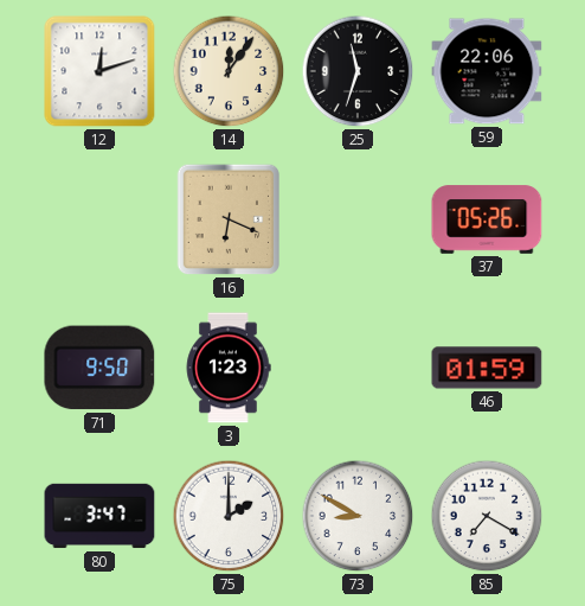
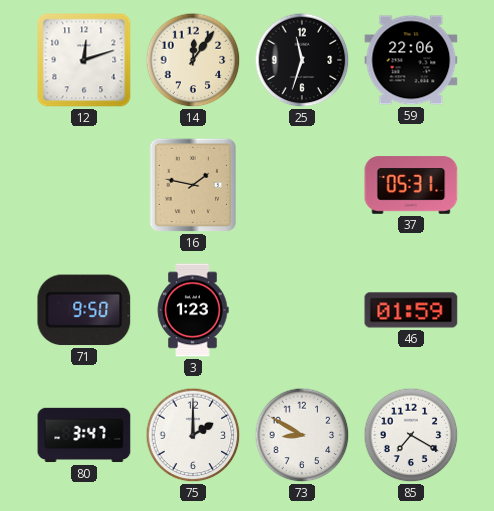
16: 6:19 -> 1:47 (193, 185)
37: 05:26 -> 05:31 (411, 185)
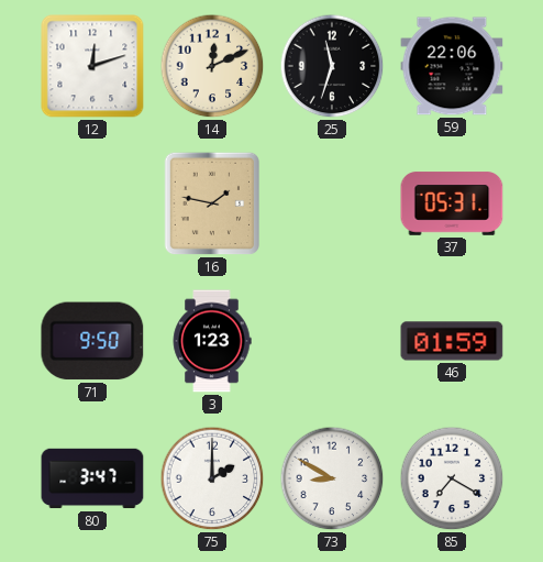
14: 12:06 -> 12:11 (212, 66)
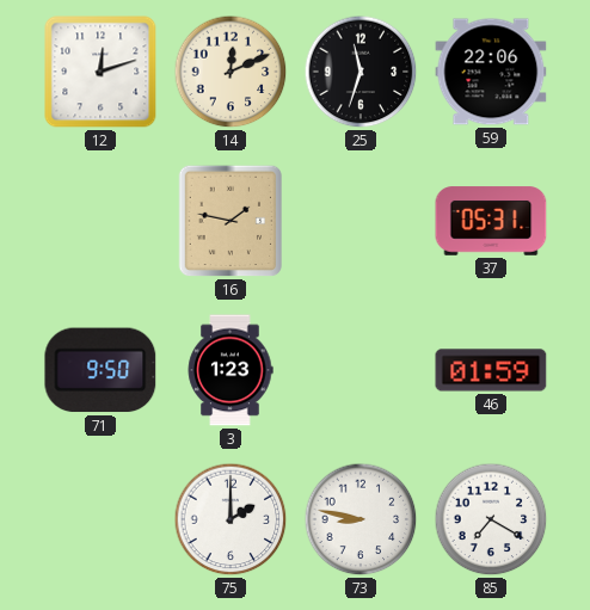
80: 3:47 -> none (92, 478)
73: 8:50 -> 8:47 (361, 519)
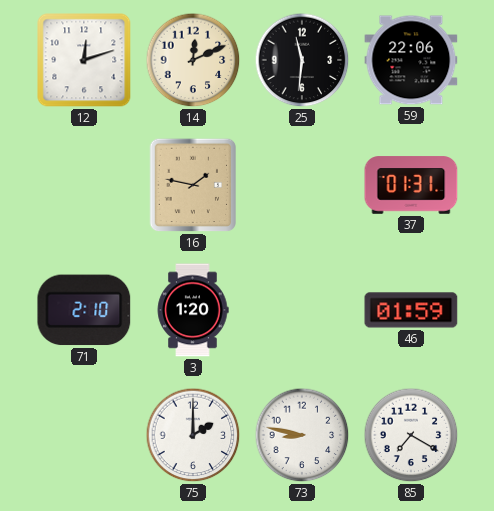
25: 11:33 -> 11:31 (302, 60)
37: 05:31 -> 01:31 (411, 185)
71: 9:50 -> 2:10 (84, 310)
3: 1:23 -> 1:20 (193, 310)
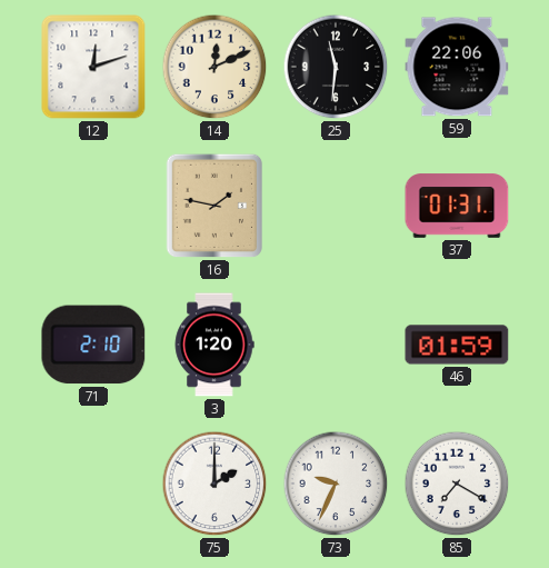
73: 8:47 -> 9:34 (336, 484)
